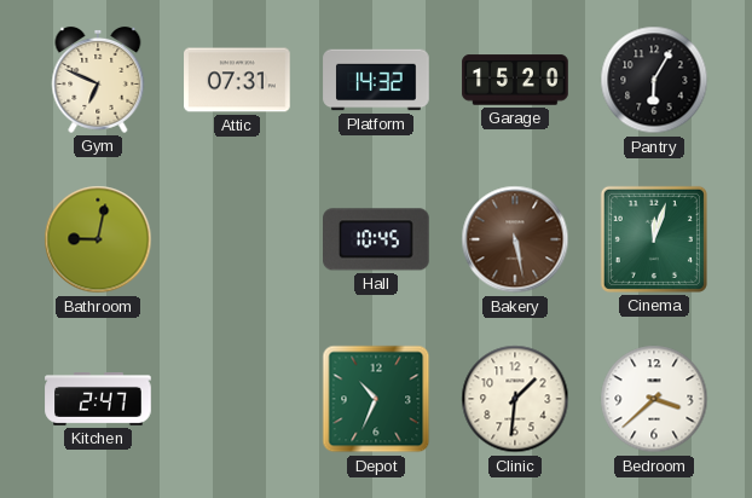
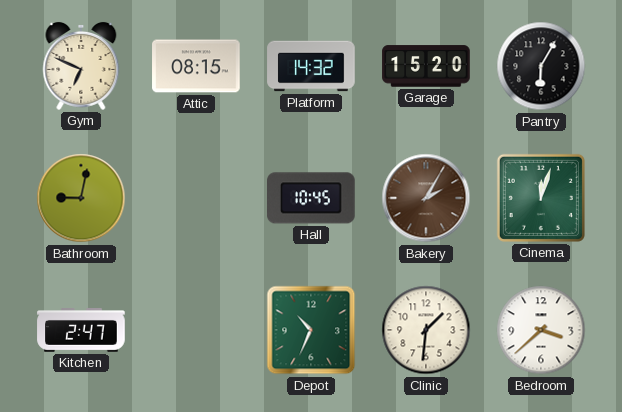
Attic: 07:31 -> 08:15 (196, 66)
Bakery: 5:28 -> 2:05 (426, 198)
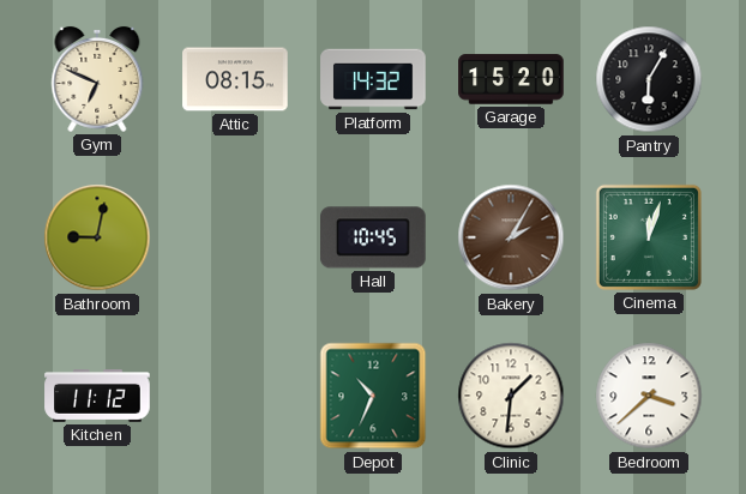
Kitchen: 2:47 -> 11:12 (97, 397)
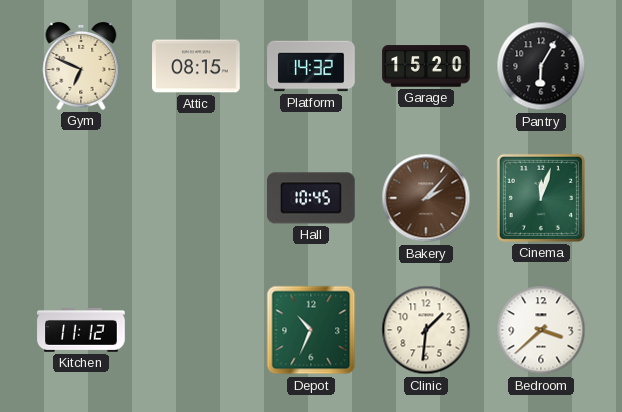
Bathroom: 9:02 -> none (97, 237)
Bakery: 2:05 -> 2:07 (426, 198)
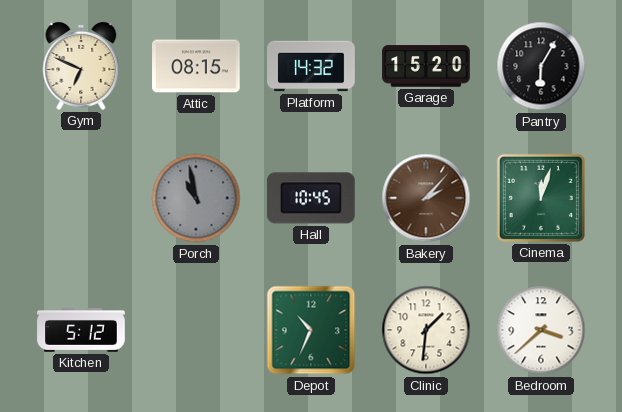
Porch: none -> 10:58 (196, 198)
Kitchen: 11:12 -> 5:12 (81, 331)
